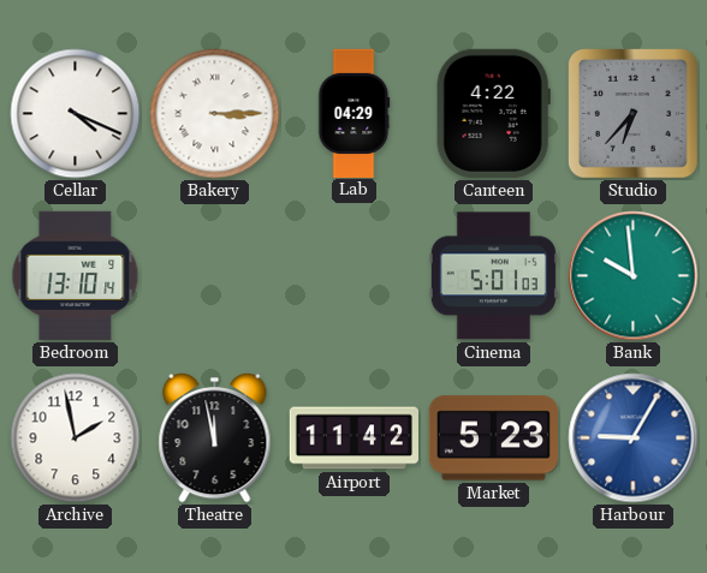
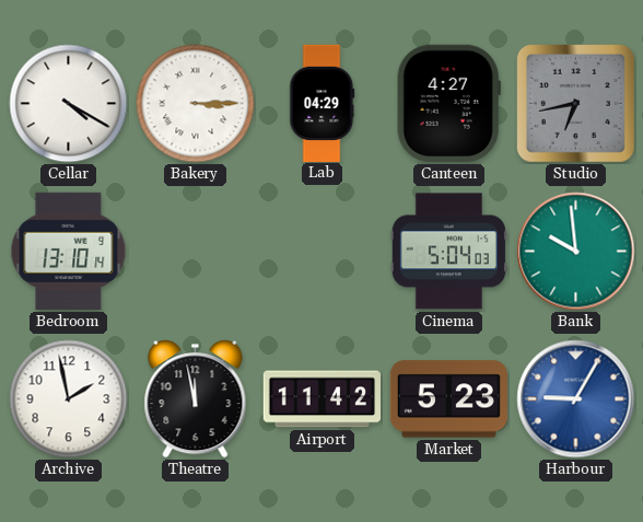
Cellar: 4:19 -> 4:20 (69, 104)
Canteen: 4:22 -> 4:27 (448, 103)
Studio: 6:37 -> 6:43 (575, 103)
Cinema: 5:01 -> 5:04 (448, 252)
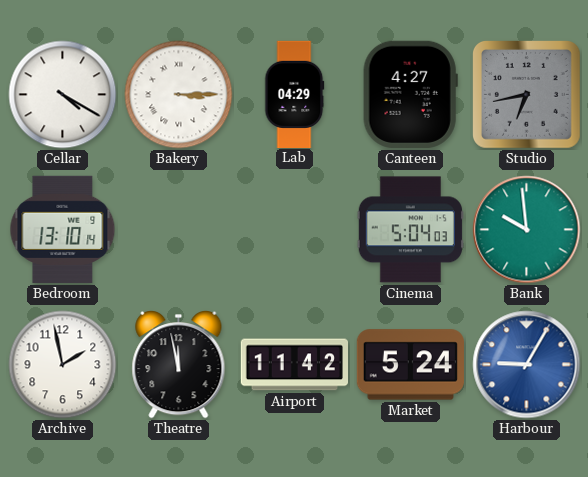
Market: 5:23 -> 5:24 (410, 365)
